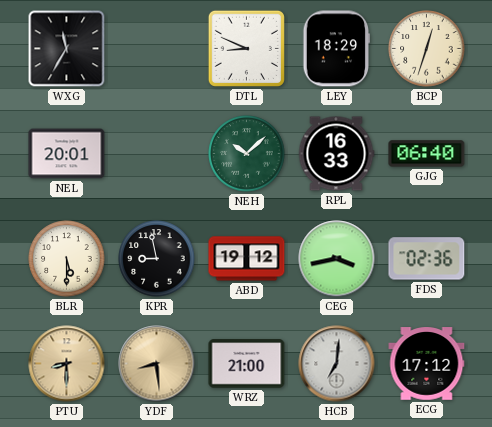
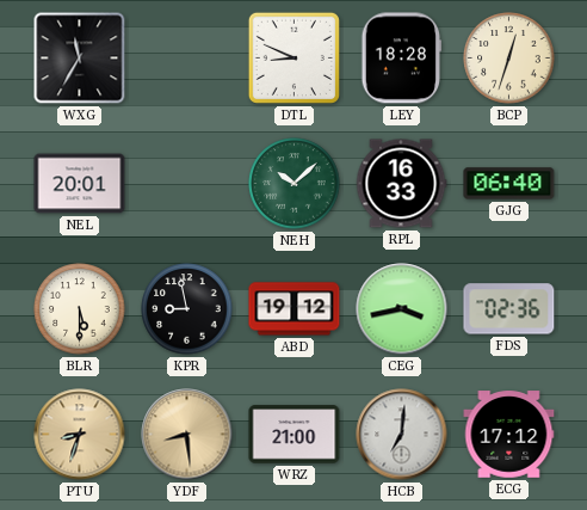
LEY: 18:29 -> 18:28 (401, 59)
PTU: 8:30 -> 8:33 (80, 435)
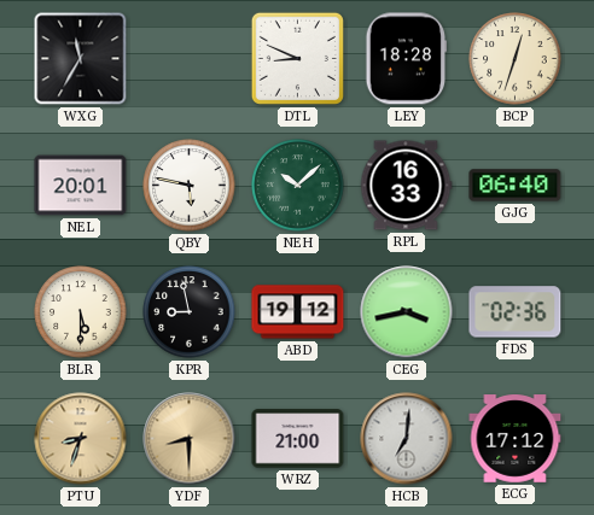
QBY: none -> 5:47 (190, 186)
YDF: 8:29 -> 8:30 (190, 439)
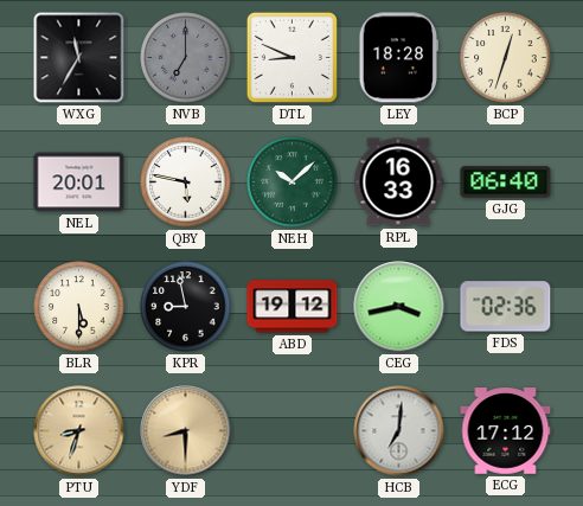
NVB: none -> 7:00 (186, 58)
WRZ: 21:00 -> none (298, 439)
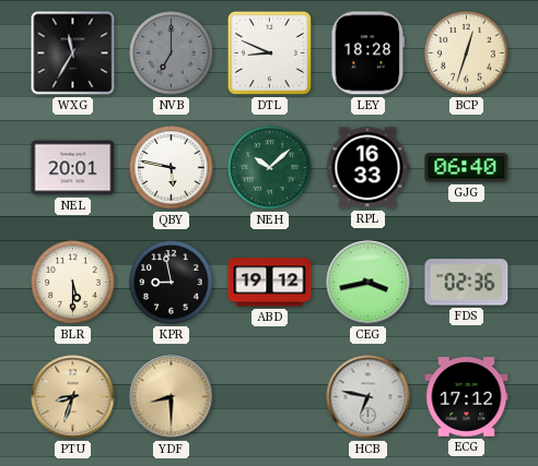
HCB: 7:01 -> 6:47 (369, 397)
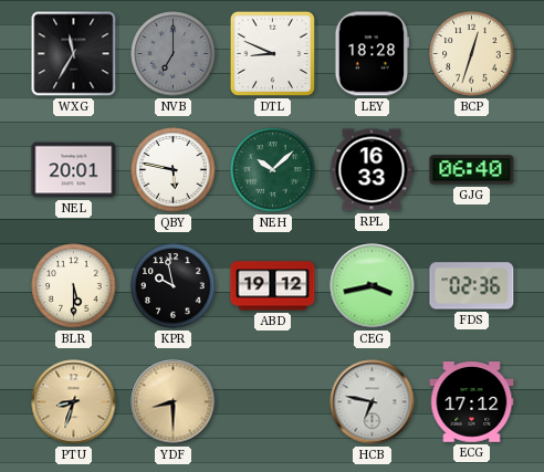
KPR: 8:58 -> 9:58 (174, 286)
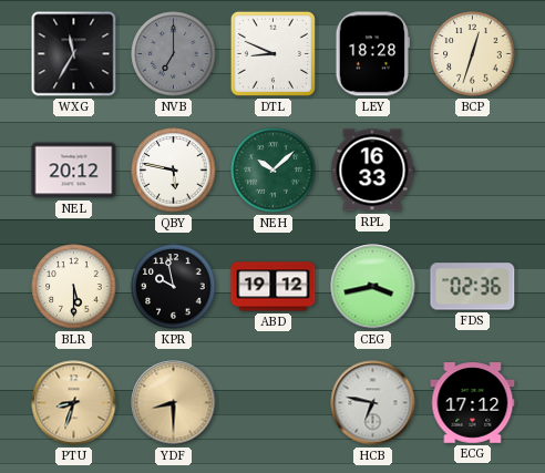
NEL: 20:01 -> 20:12 (74, 171)
GJG: 06:40 -> none (472, 170)
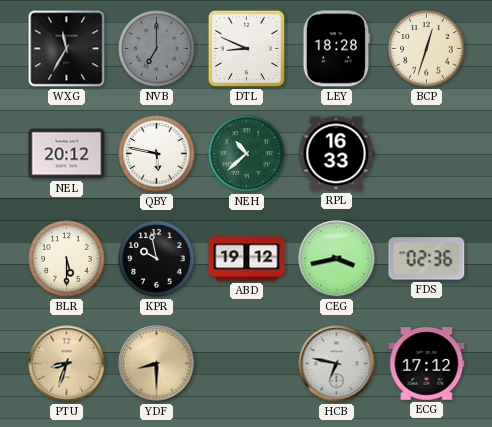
NEH: 10:08 -> 10:38 (247, 154)
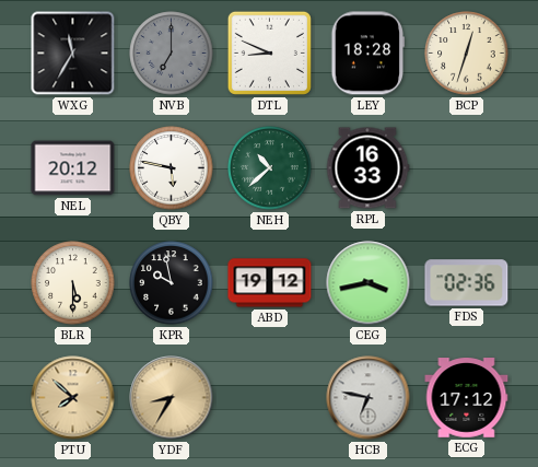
PTU: 8:33 -> 7:52 (73, 398)
YDF: 8:30 -> 8:35 (172, 398)
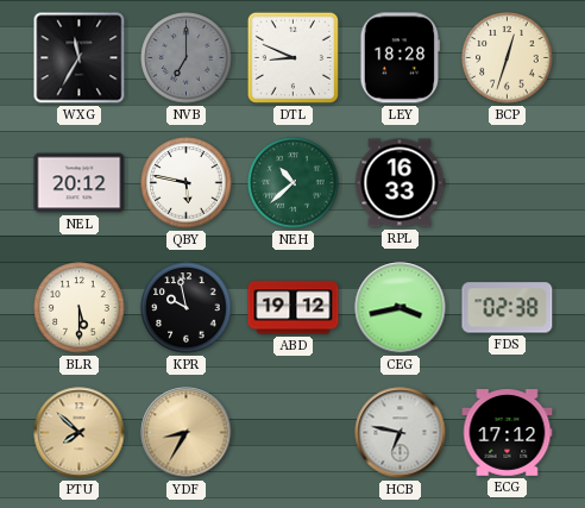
FDS: 02:36 -> 02:38 (508, 308)
